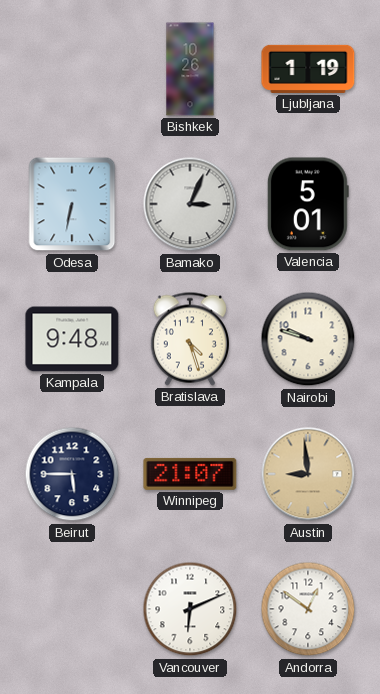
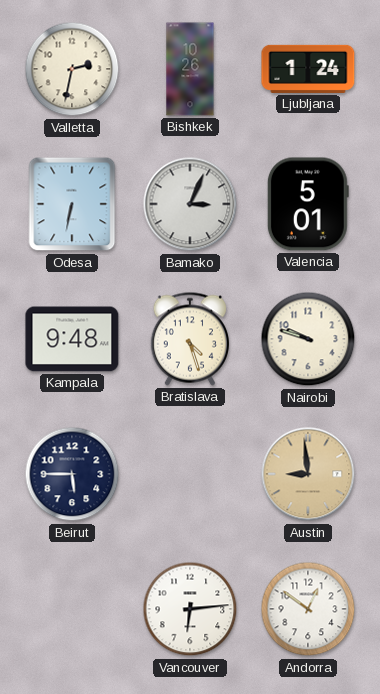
Valletta: none -> 2:32 (72, 69)
Ljubljana: 1:19 -> 1:24 (308, 69)
Winnipeg: 21:07 -> none (190, 474)
Vancouver: 6:11 -> 6:14 (190, 609)
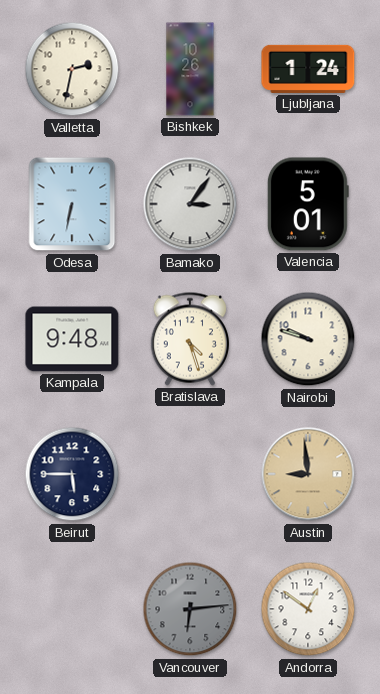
Bamako: 3:04 -> 3:06 (190, 204)
Vancouver dial: white -> grey (190, 609)
